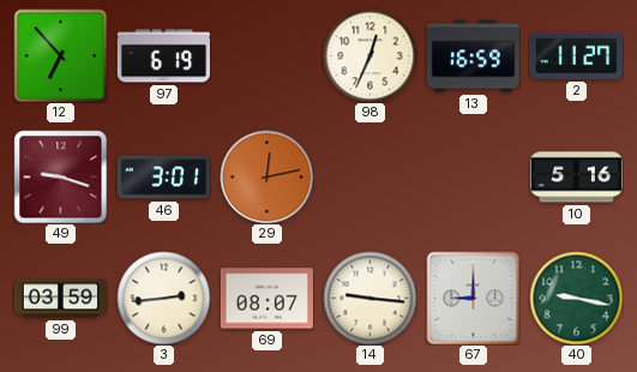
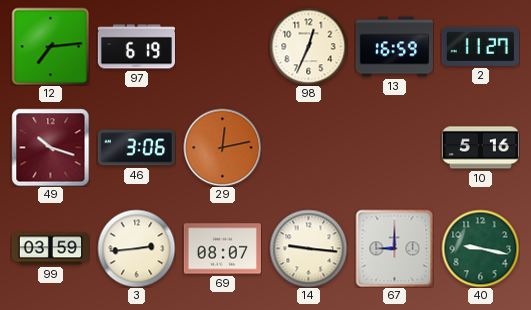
12: 6:53 -> 7:14 (50, 46)
49: 9:18 -> 10:18 (50, 147)
46: 3:01 -> 3:06 (136, 148)
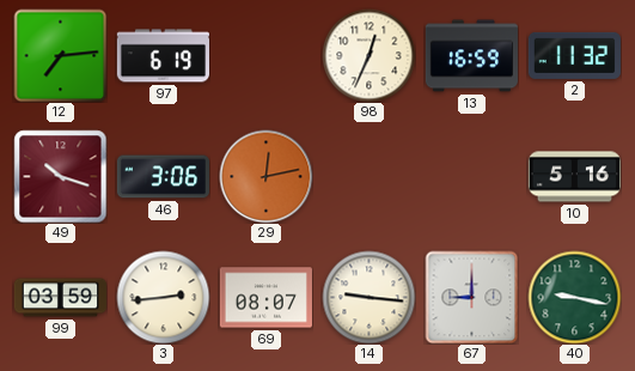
2: 11:27 -> 11:32 (574, 55)
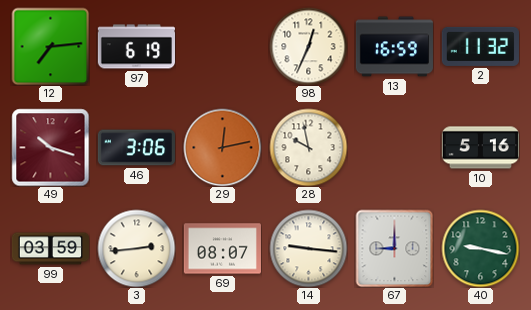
28: none -> 9:58 (308, 147)
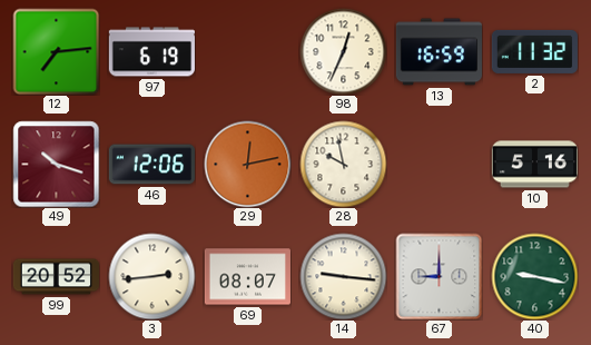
46: 3:06 -> 12:06 (151, 165)
99: 03:59 -> 20:52 (56, 277)
